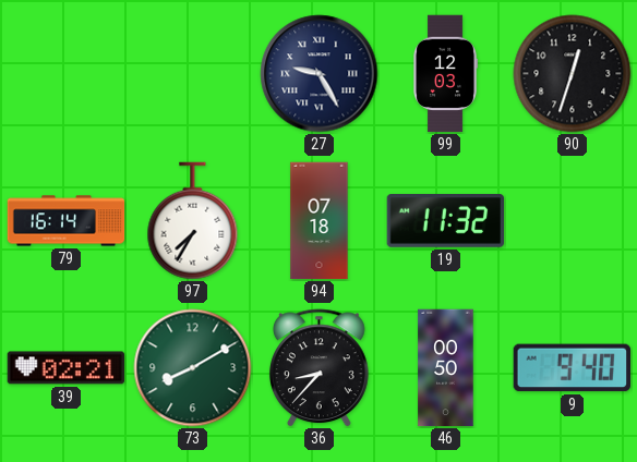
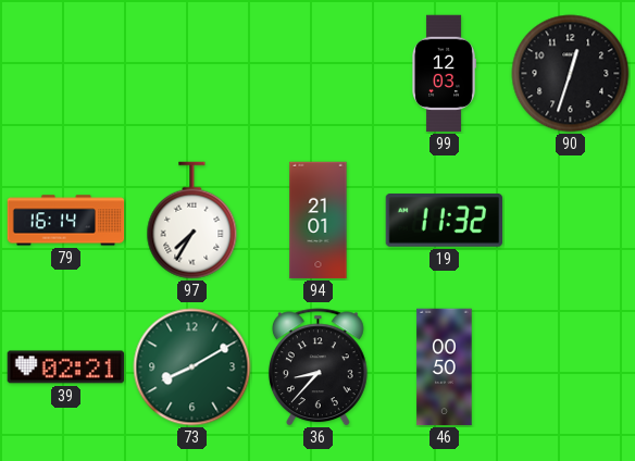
27: 9:25 -> none (320, 74)
94: 07:18 -> 21:01 (319, 221)
9: 9:40 -> none (572, 368)
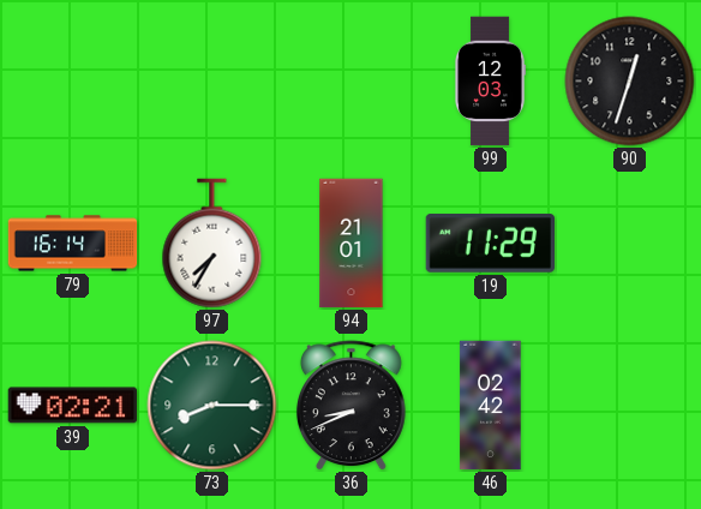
19: 11:32 -> 11:29 (491, 244)
73: 8:10 -> 8:15 (212, 406)
36: 8:37 -> 8:41 (350, 406)
46: 00:50 -> 02:42 (491, 406)
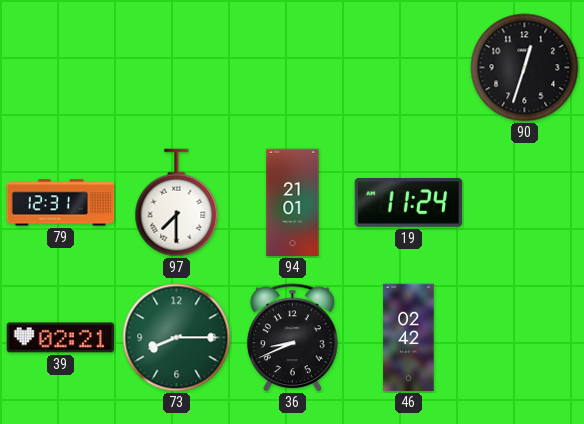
99: 12:03 -> none (491, 82)
79: 16:14 -> 12:31 (61, 203)
97: 7:35 -> 7:30 (177, 203)
19: 11:29 -> 11:24 (409, 203)
